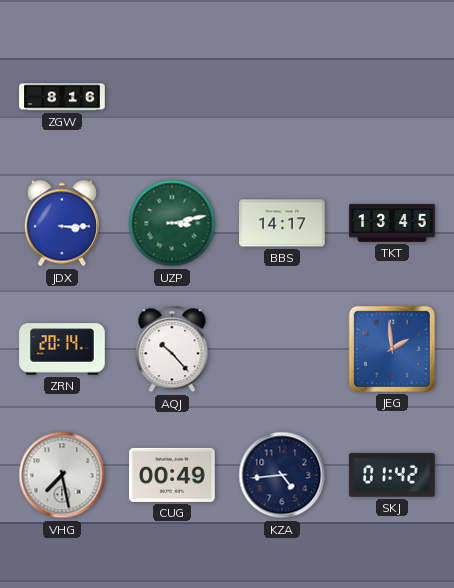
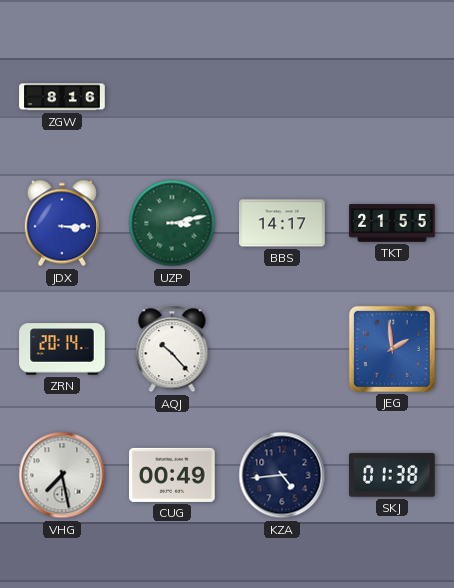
TKT: 13:45 -> 21:55 (392, 223)
SKJ: 01:42 -> 01:38 (393, 475)
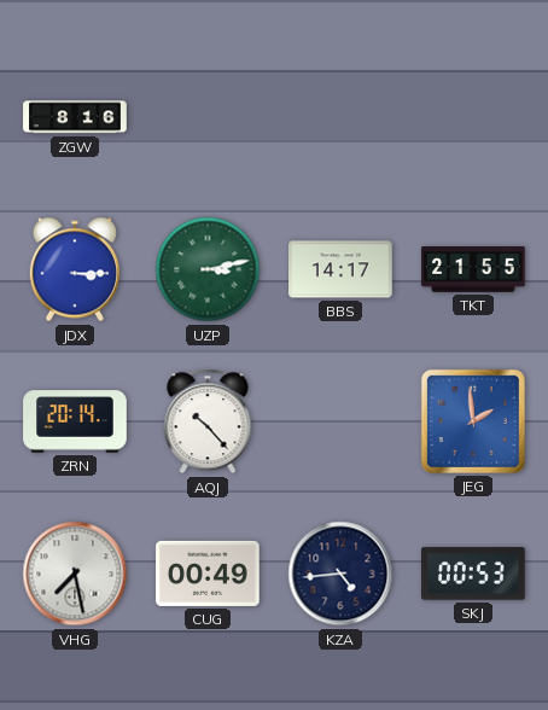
SKJ: 01:38 -> 00:53 (474, 574)
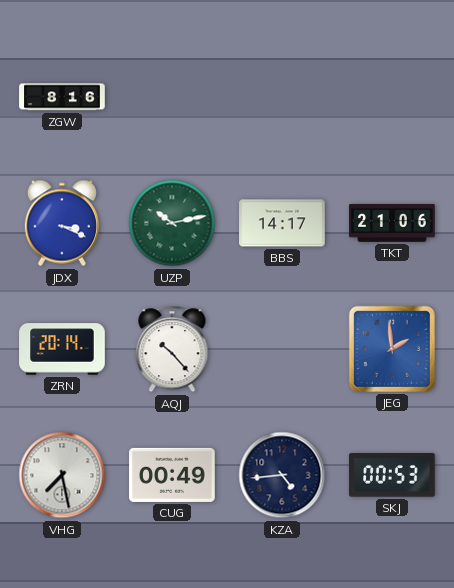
JDX: 3:15 -> 3:19 (62, 223)
UZP: 3:13 -> 10:13 (172, 223)
TKT: 21:55 -> 21:06 (392, 223)
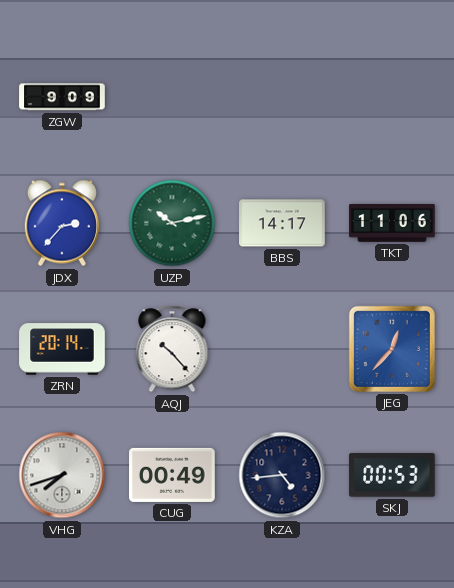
ZGW: 8:16 -> 9:09 (62, 97)
JDX: 3:19 -> 2:37 (62, 223)
TKT: 21:06 -> 11:06 (392, 223)
JEG: 1:59 -> 12:37 (392, 349)
VHG: 7:28 -> 7:42 (62, 475)
